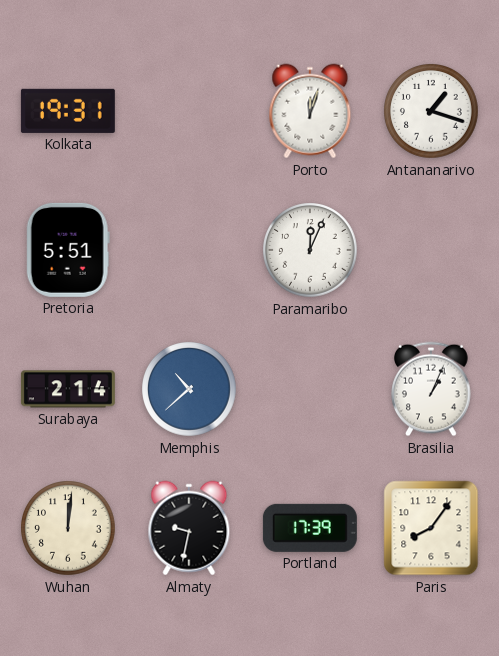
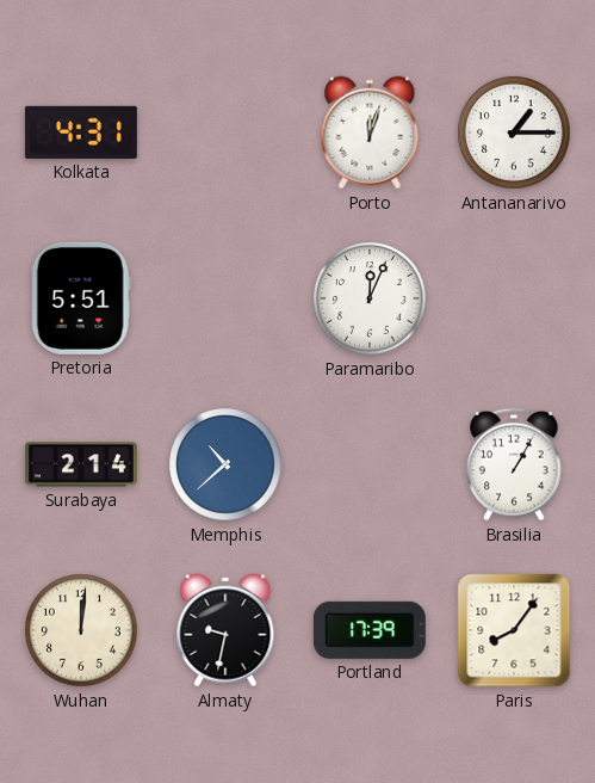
Kolkata: 19:31 -> 4:31 (81, 132)
Antananarivo: 1:18 -> 1:15 (514, 132)
Brasilia: 1:04 -> 1:05 (514, 464)
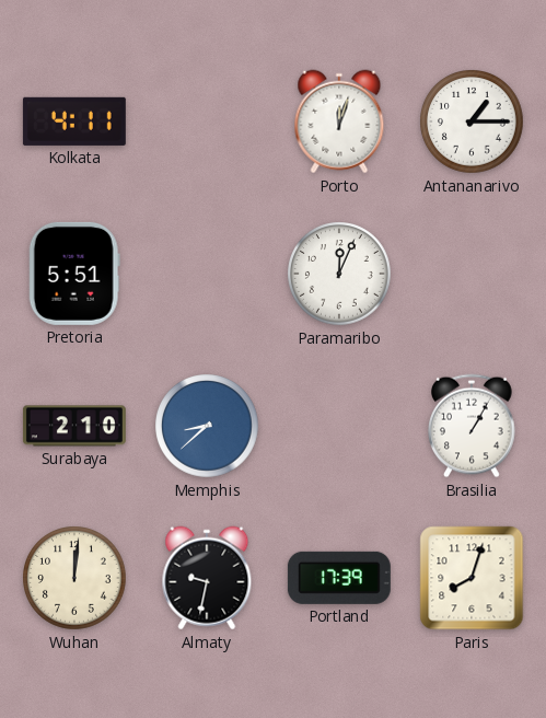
Kolkata: 4:31 -> 4:11 (74, 121)
Surabaya: 2:14 -> 2:10 (74, 426)
Memphis: 10:38 -> 8:38 (207, 426)
Paris: 8:06 -> 8:03 (472, 578)
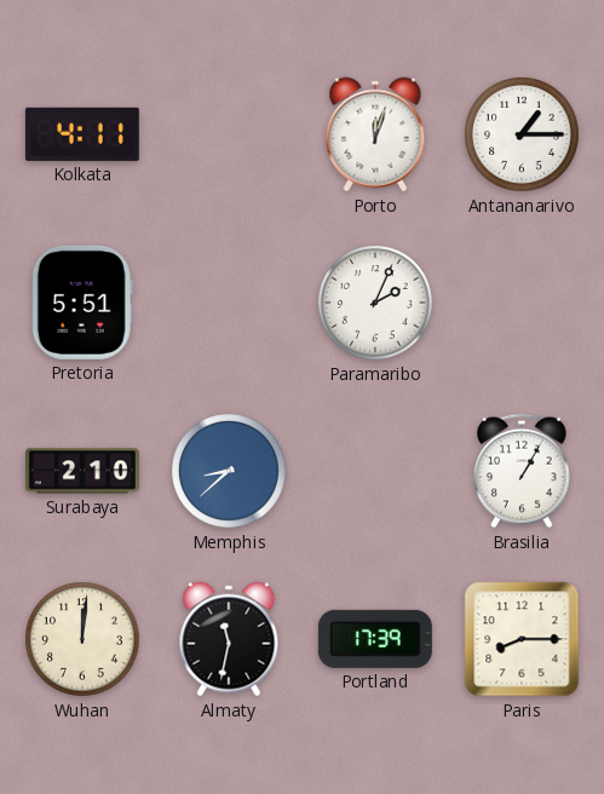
Paramaribo: 12:04 -> 2:04 (375, 303)
Almaty: 9:32 -> 11:32 (229, 639)
Paris: 8:03 -> 8:15 (522, 639)
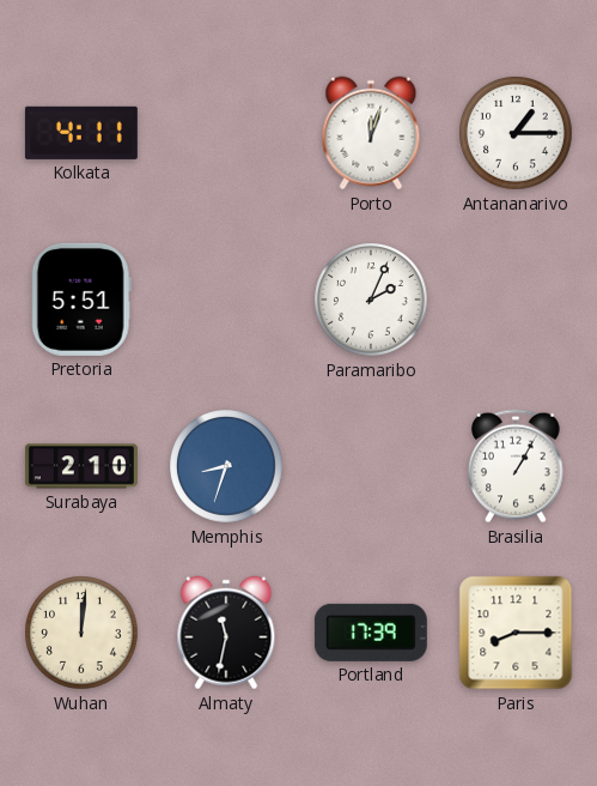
Memphis: 8:38 -> 8:33 (226, 466)
